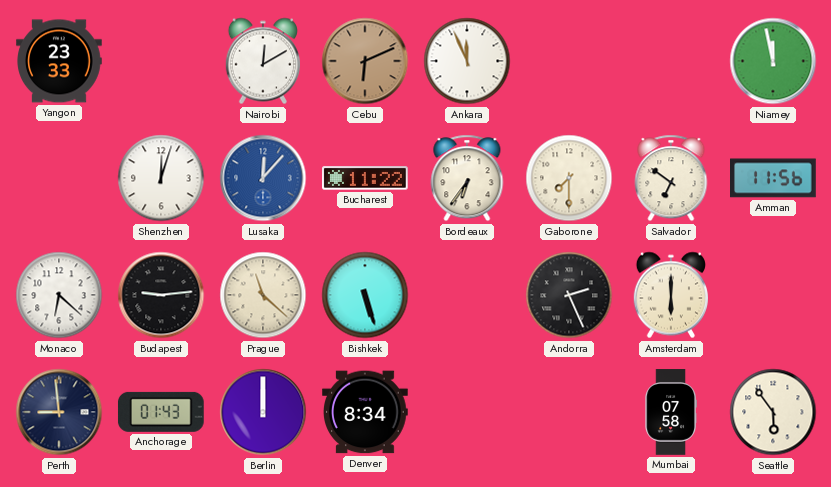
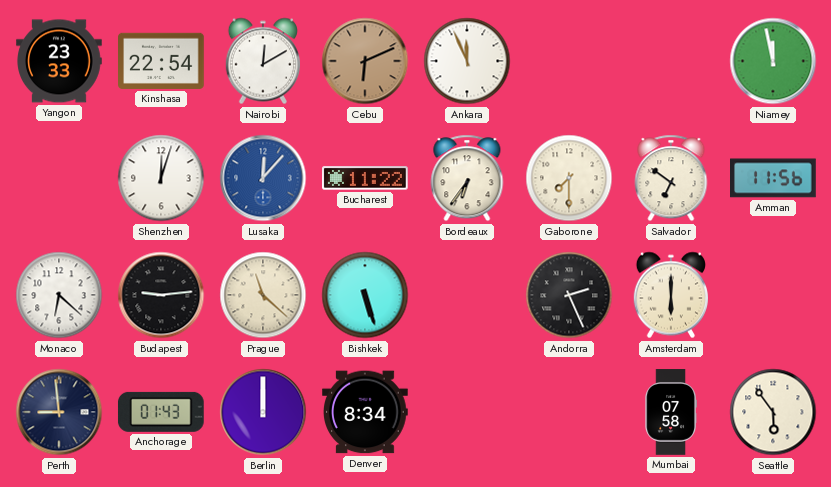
Kinshasa: none -> 22:54 (161, 61)
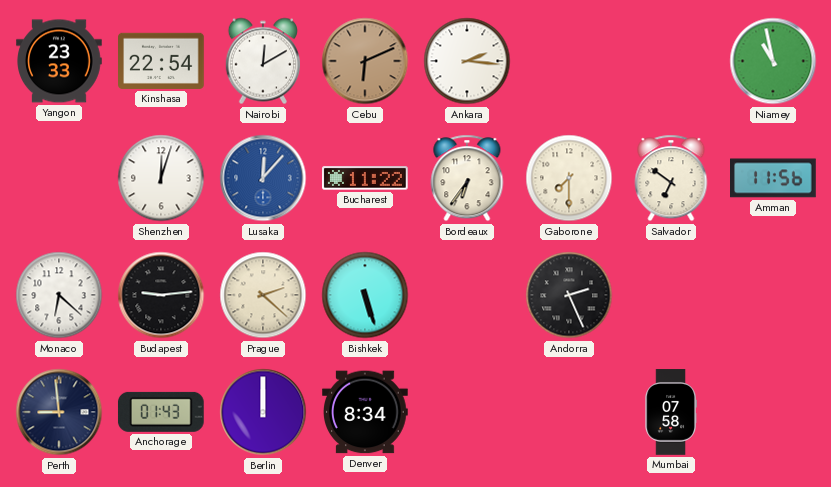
Ankara: 11:56 -> 2:16 (467, 61)
Niamey: 11:58 -> 10:58 (773, 61)
Prague: 11:22 -> 2:22 (263, 295)
Amsterdam: 6:00 -> none (670, 295)
Seattle: 5:54 -> none (773, 412)
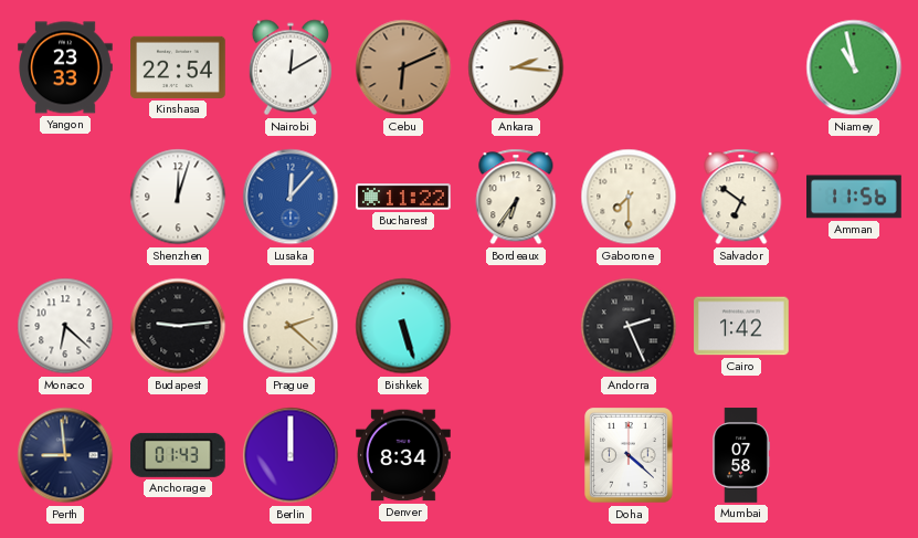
Cairo: none -> 1:42 (741, 326)
Doha: none -> 4:22 (629, 455)
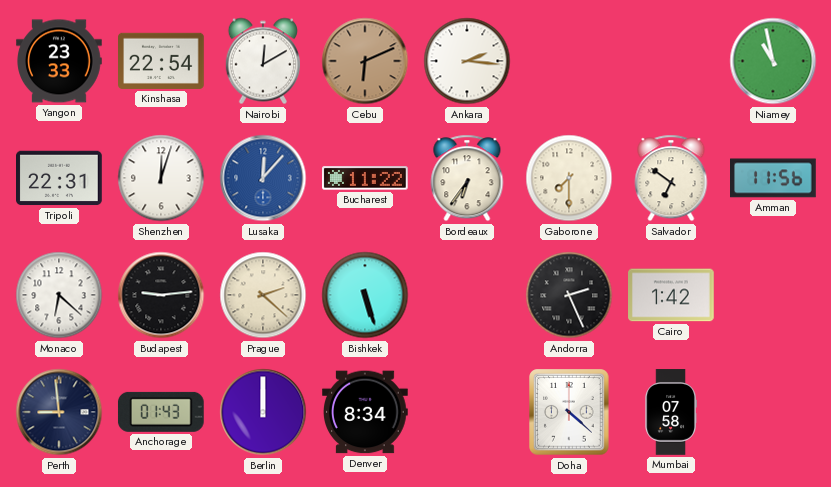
Tripoli: none -> 22:31 (59, 178)
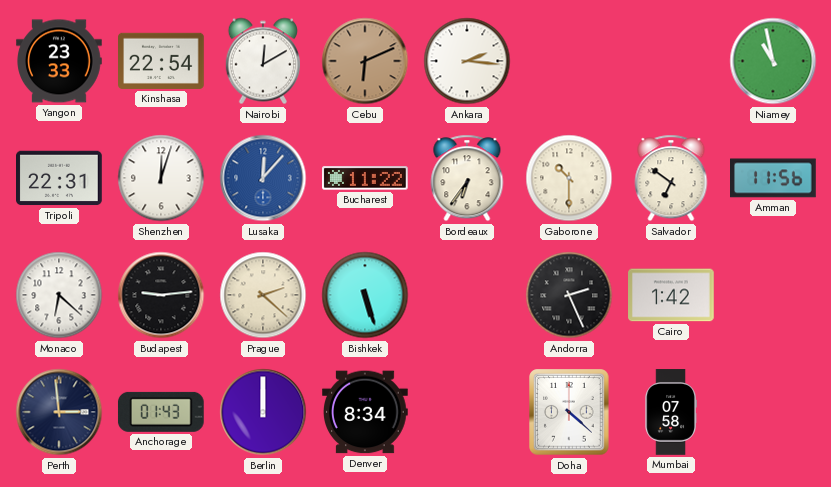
Gaborone: 7:30 -> 10:30 (569, 178)
Perth: 8:59 -> 2:59 (59, 412)
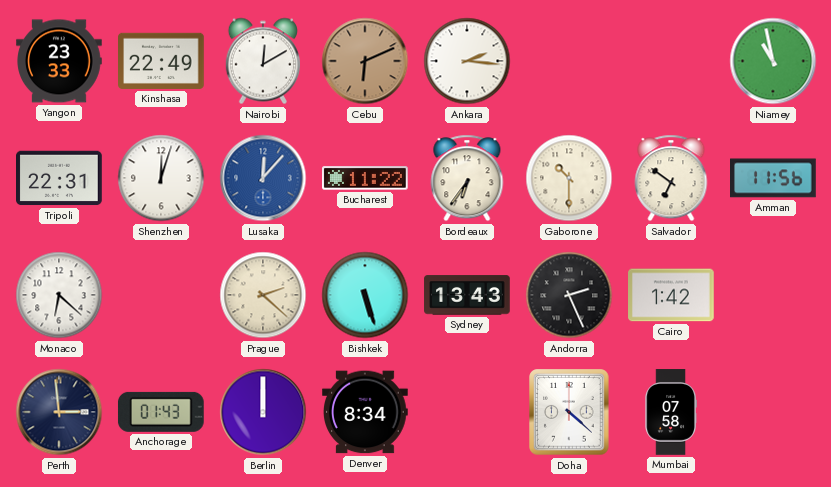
Kinshasa: 22:54 -> 22:49 (161, 61)
Budapest: 9:14 -> none (161, 295)
Sydney: none -> 13:43 (467, 295)
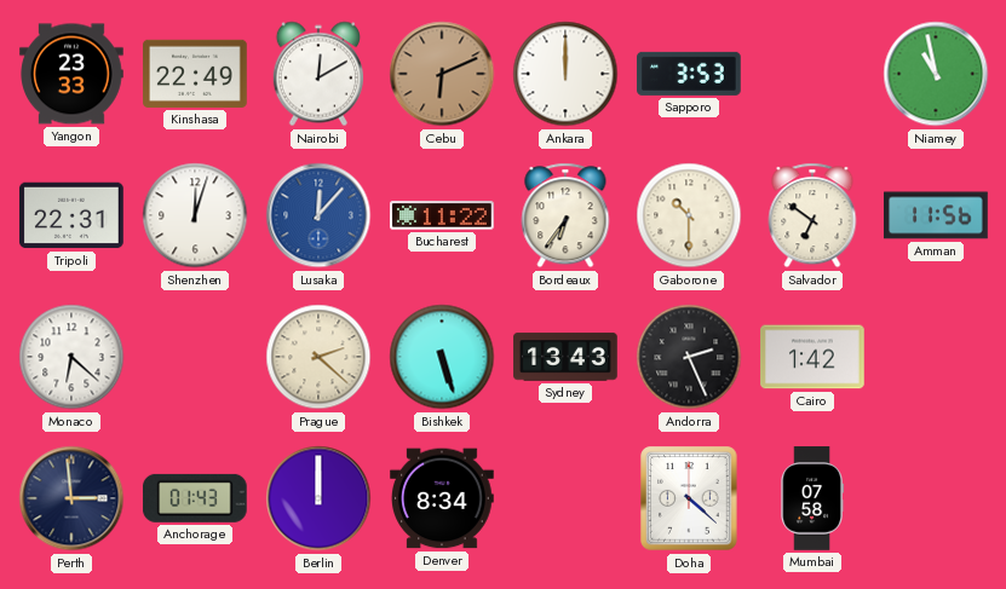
Ankara: 2:16 -> 12:00 (565, 74)
Sapporo: none -> 3:53 (690, 74)
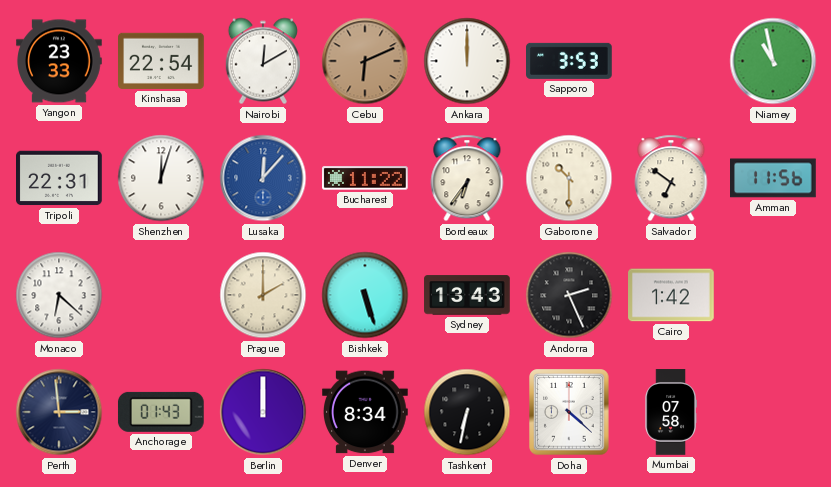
Kinshasa: 22:49 -> 22:54 (161, 61)
Prague: 2:22 -> 2:00 (263, 295)
Tashkent: none -> 6:32 (467, 412)
